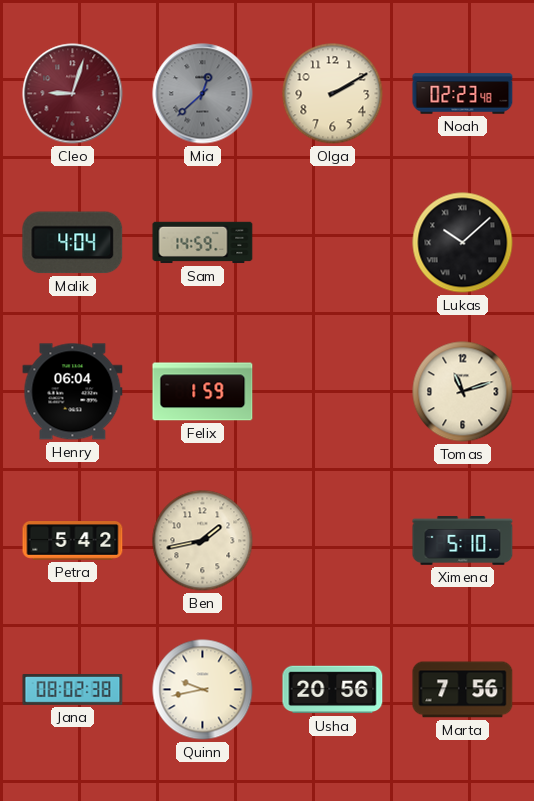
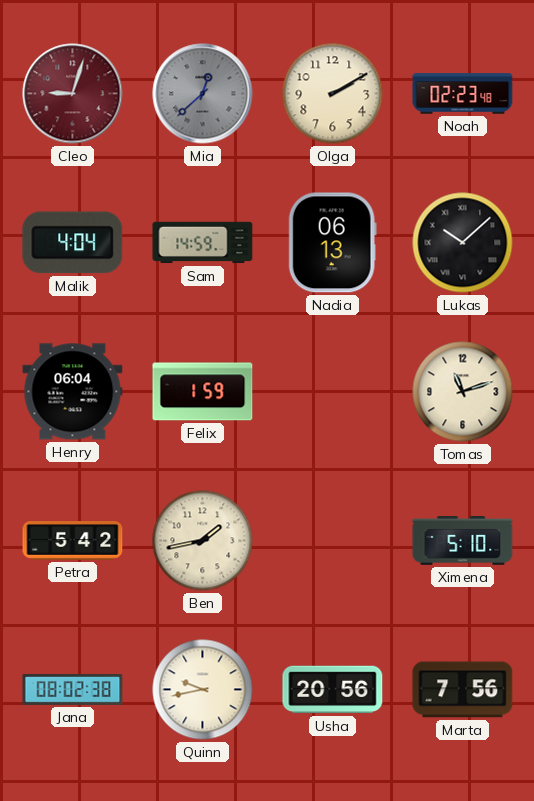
Nadia: none -> 06:13 (332, 243)
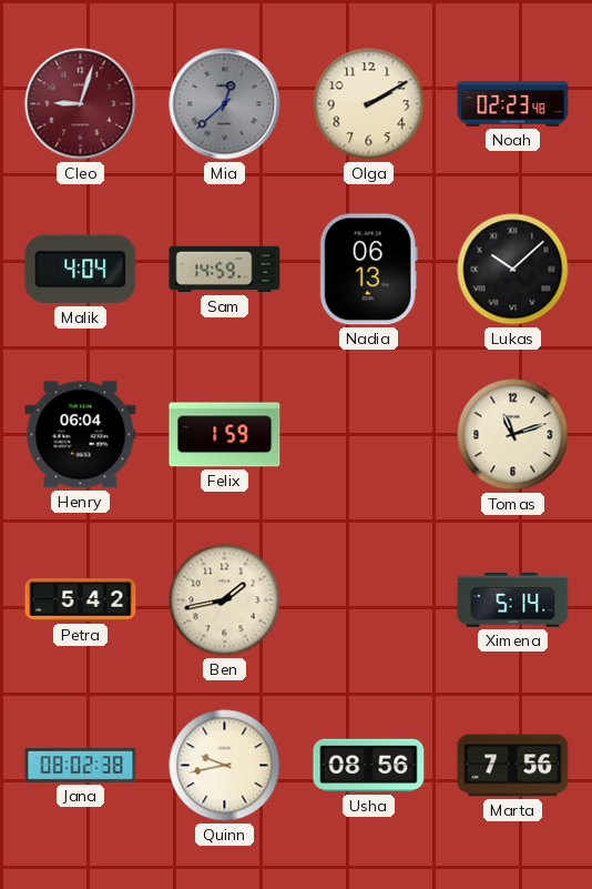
Ximena: 5:10 -> 5:14 (513, 600)
Usha: 20:56 -> 08:56 (369, 766)
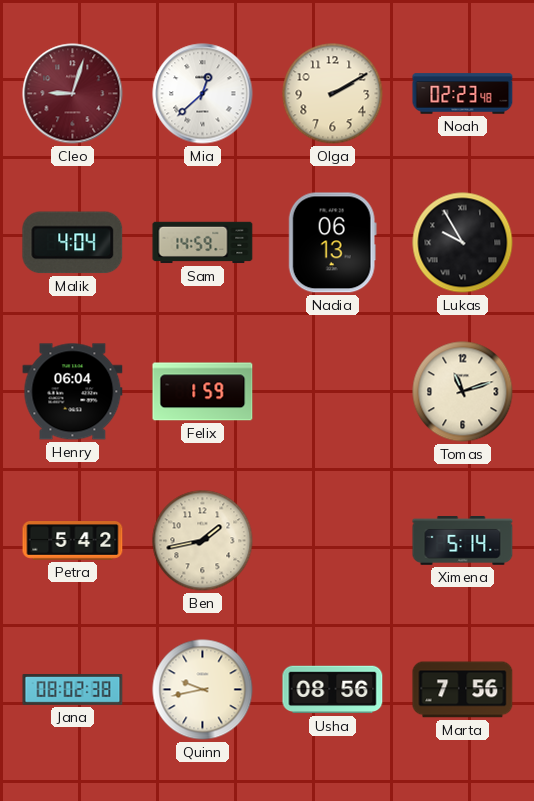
Mia dial: grey -> white (203, 94)
Lukas: 10:08 -> 9:55 (463, 243)
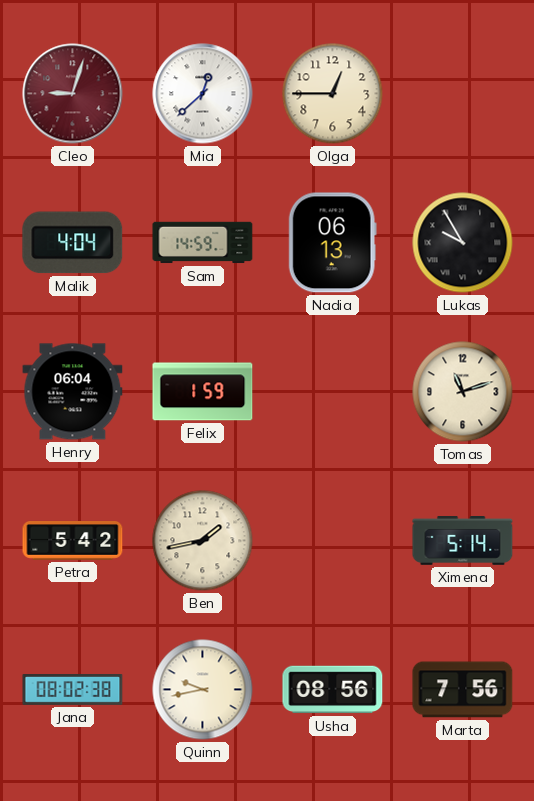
Olga: 2:10 -> 12:45 (333, 94)
Noah: 02:23 -> none (463, 94)
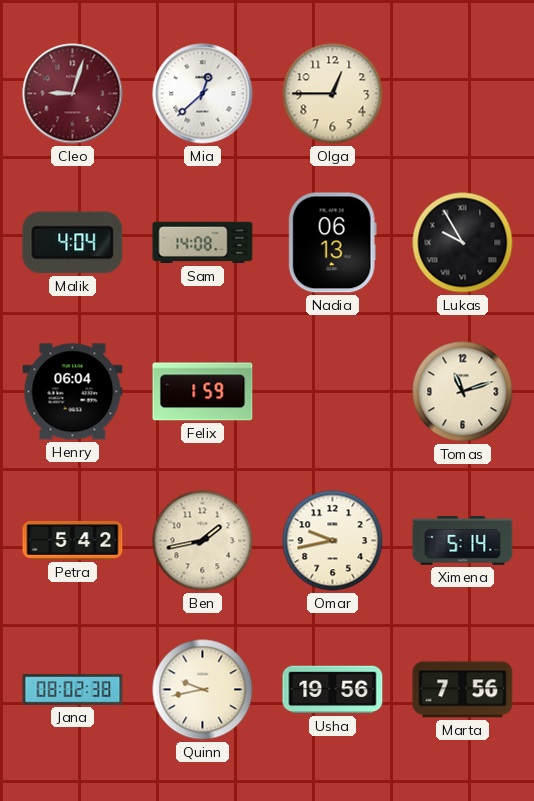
Sam: 14:59 -> 14:08 (203, 243)
Omar: none -> 9:43 (333, 541)
Usha: 08:56 -> 19:56 (333, 690)
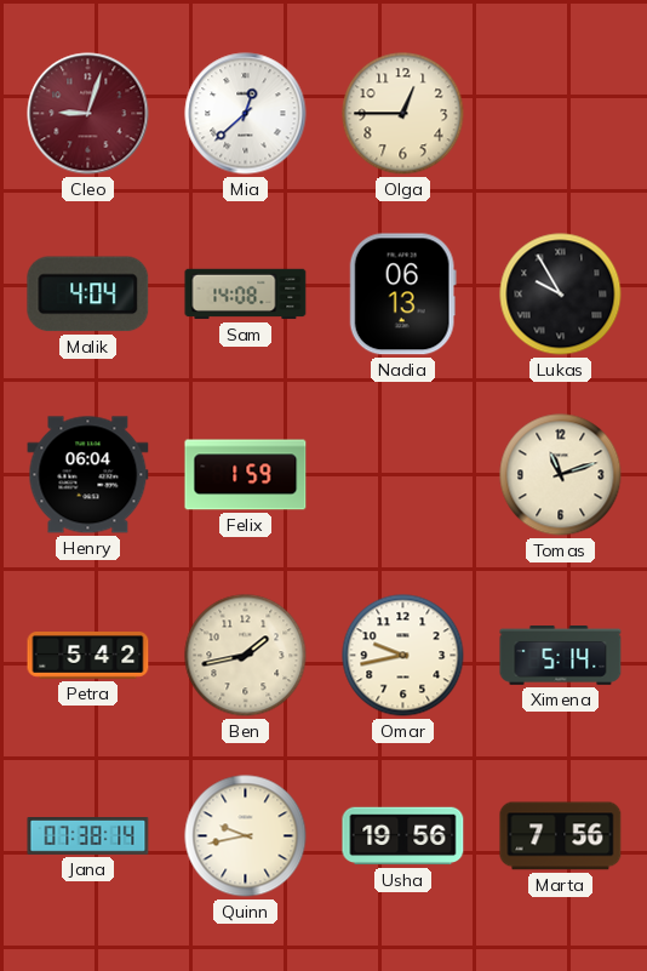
Jana: 08:02 -> 07:38 (88, 836)
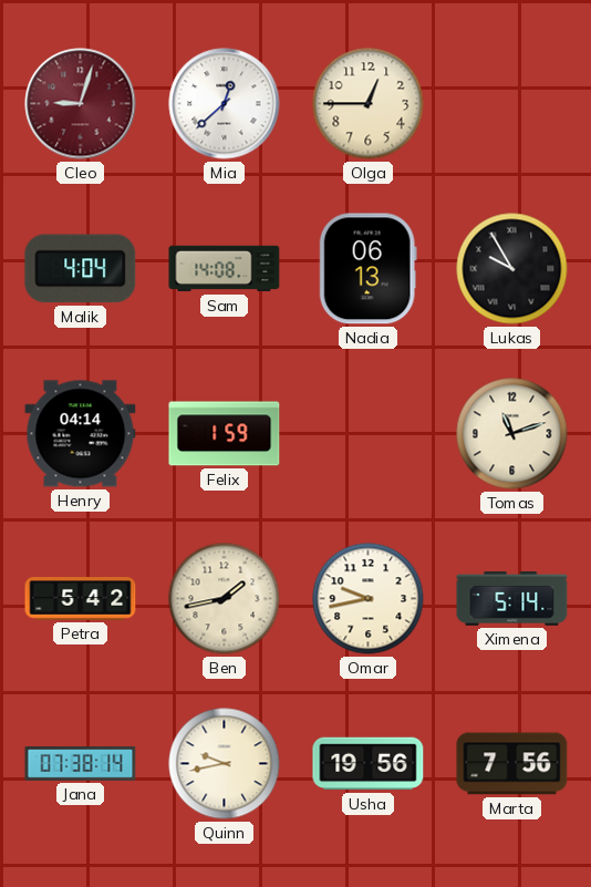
Henry: 06:04 -> 04:14 (81, 434)
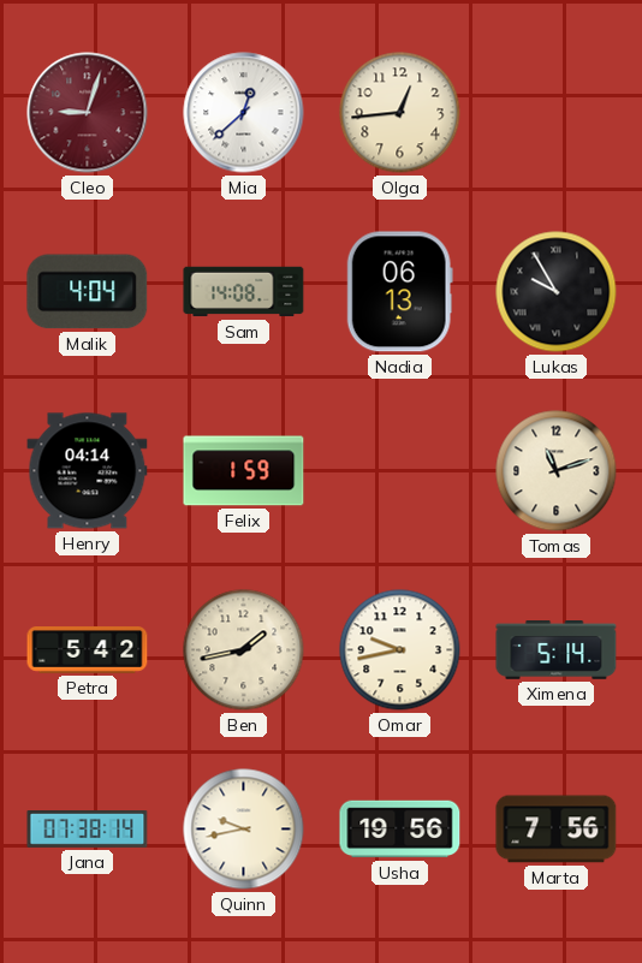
Olga: 12:45 -> 12:44 (400, 113)
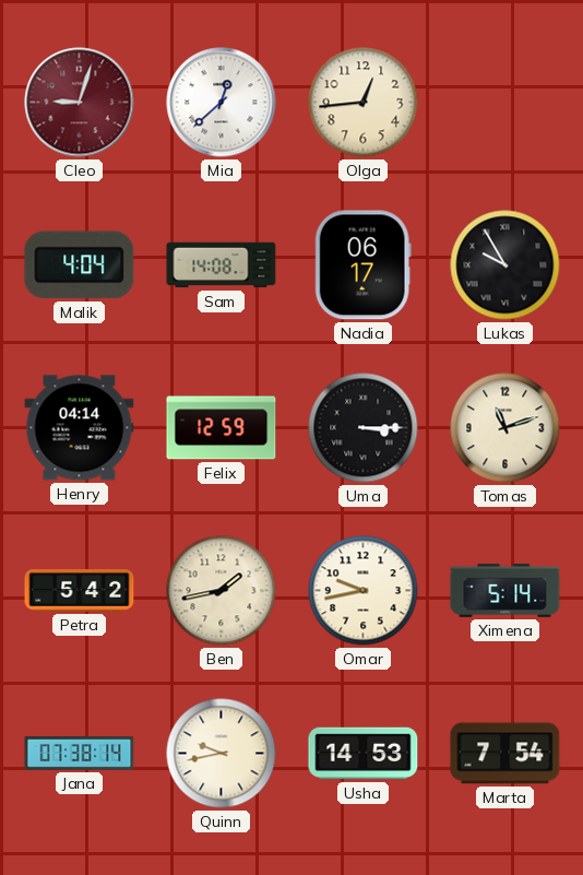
Nadia: 06:13 -> 06:17 (362, 265)
Felix: 1:59 -> 12:59 (222, 428)
Uma: none -> 3:15 (364, 428)
Usha: 19:56 -> 14:53 (364, 754)
Marta: 7:56 -> 7:54 (505, 754)
